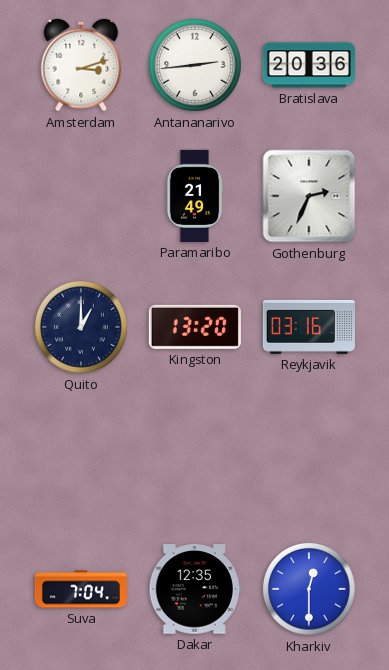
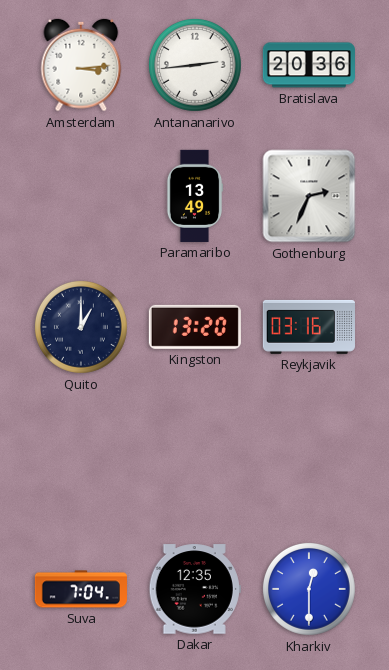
Amsterdam: 3:12 -> 3:14 (81, 65)
Paramaribo: 21:49 -> 13:49 (195, 196)
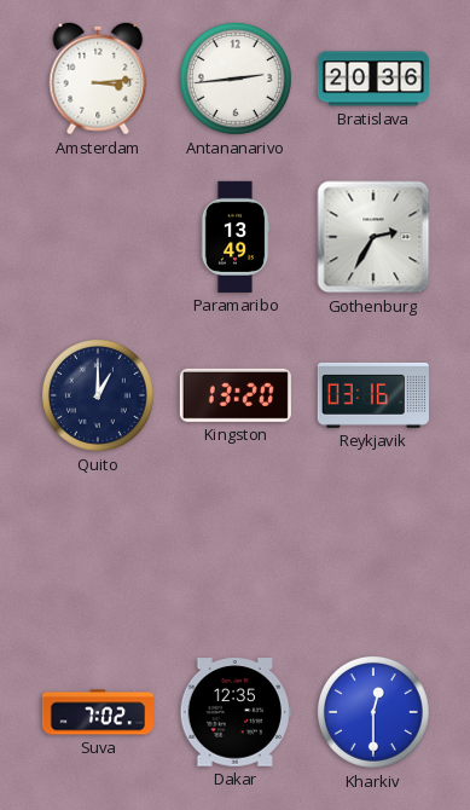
Gothenburg: 2:34 -> 2:35 (373, 237)
Suva: 7:04 -> 7:02 (98, 712)
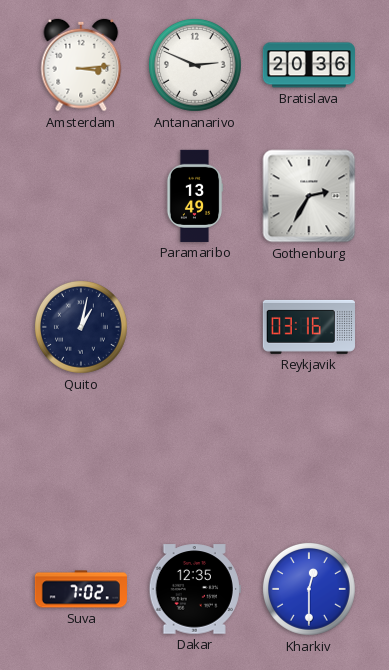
Antananarivo: 2:44 -> 2:49 (195, 65)
Quito: 1:00 -> 1:02 (81, 327)
Kingston: 13:20 -> none (236, 395)
